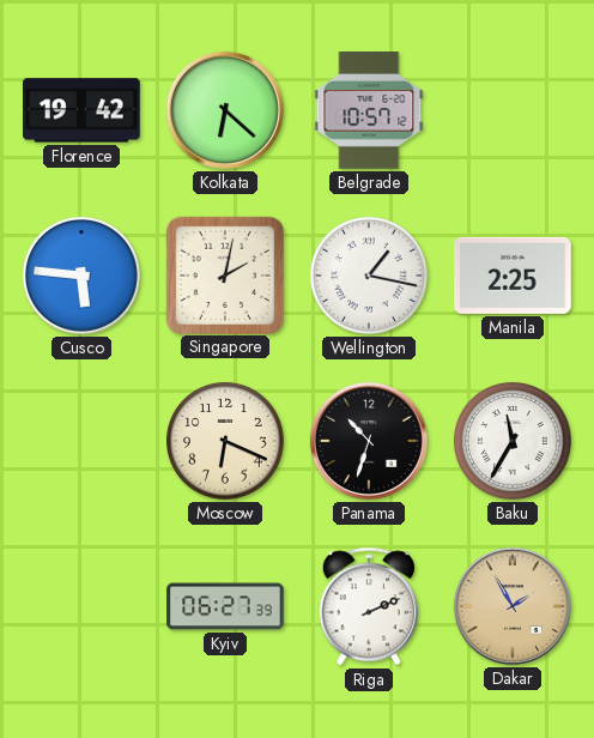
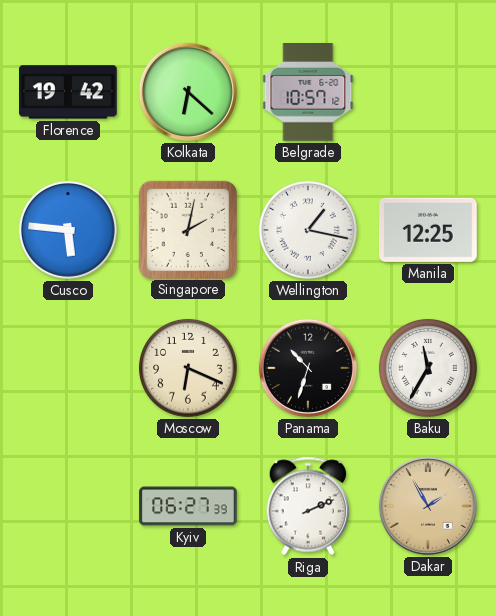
Manila: 2:25 -> 12:25 (429, 230)
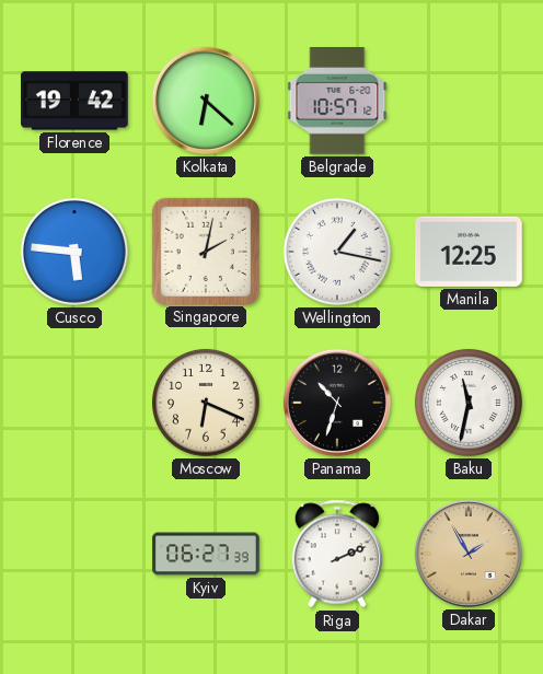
Baku: 11:35 -> 11:32 (469, 403)
